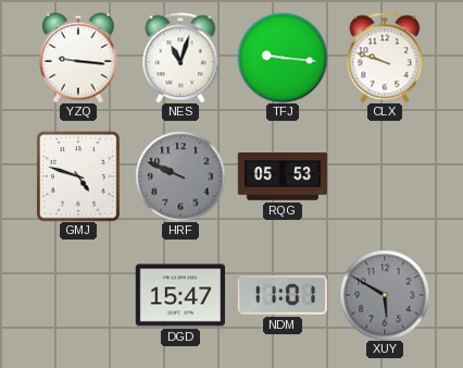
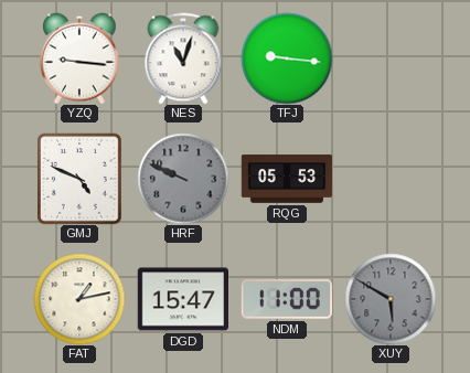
CLX: 9:48 -> none (385, 58)
GMJ: 4:48 -> 4:49 (79, 179)
FAT: none -> 1:13 (79, 299)
NDM: 11:01 -> 11:00 (286, 299)
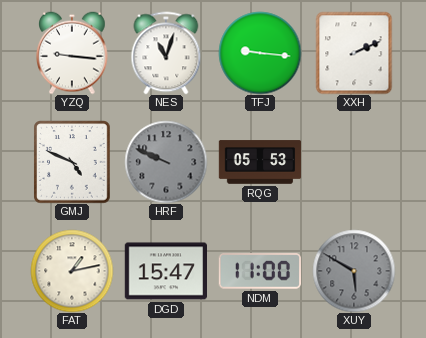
XXH: none -> 2:11 (354, 53)
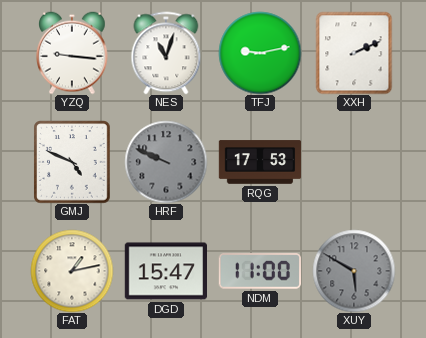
TFJ: 9:16 -> 9:13 (260, 53)
RQG: 05:53 -> 17:53 (260, 162)
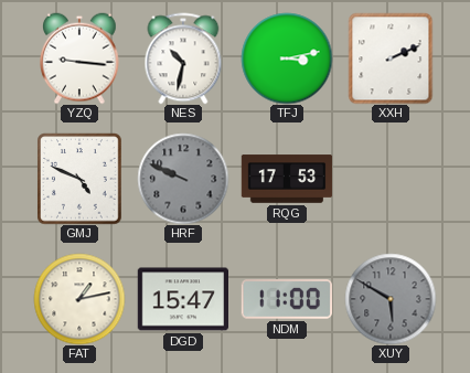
NES: 11:03 -> 10:32 (183, 58)
TFJ: 9:13 -> 3:13 (287, 58)
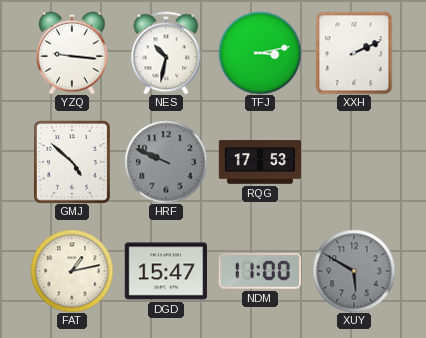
GMJ: 4:49 -> 4:52 (72, 162)
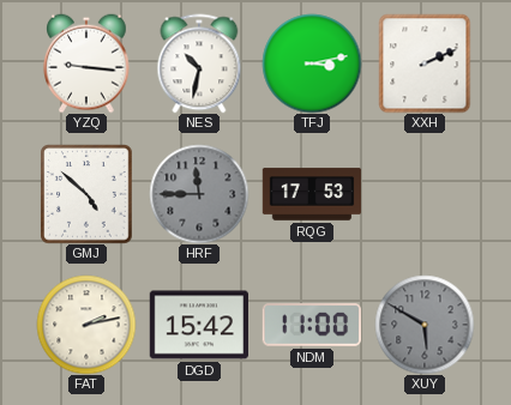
HRF: 9:49 -> 11:45 (199, 194)
FAT: 1:13 -> 2:13 (86, 325)
DGD: 15:47 -> 15:42 (198, 325)
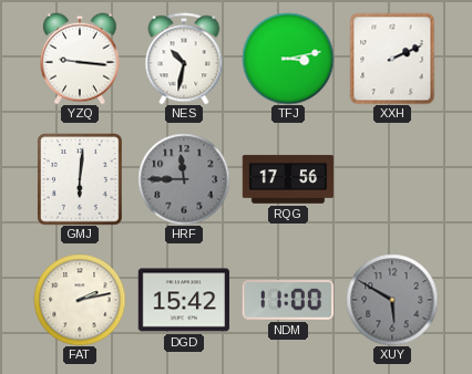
GMJ: 4:52 -> 6:01 (80, 179)
RQG: 17:53 -> 17:56 (288, 179)
